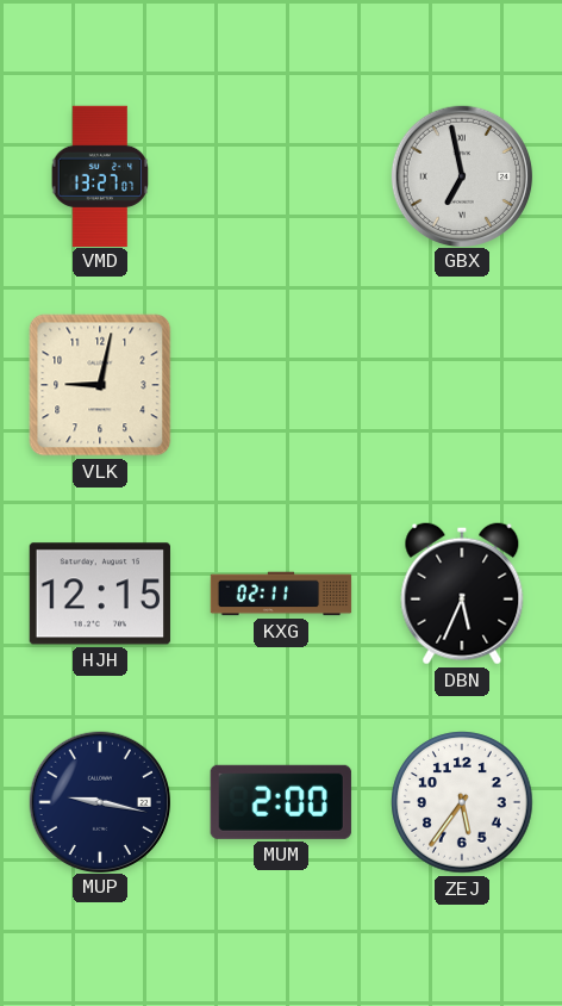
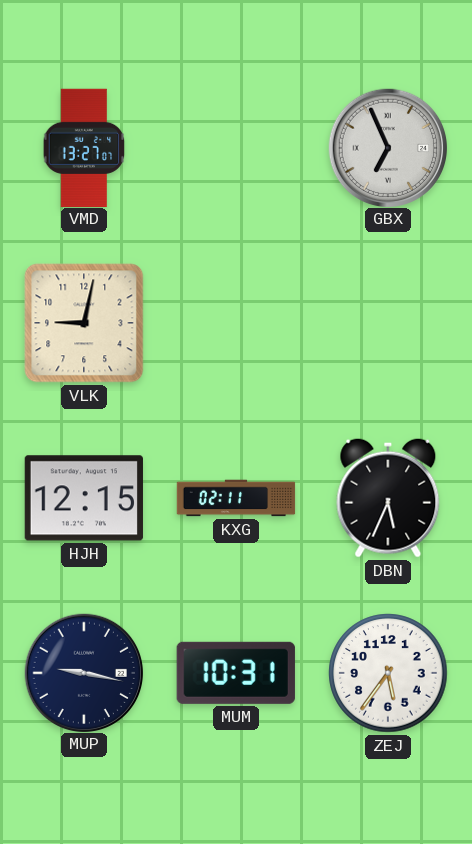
GBX: 6:58 -> 6:56 (387, 147)
MUM: 2:00 -> 10:31 (236, 673)
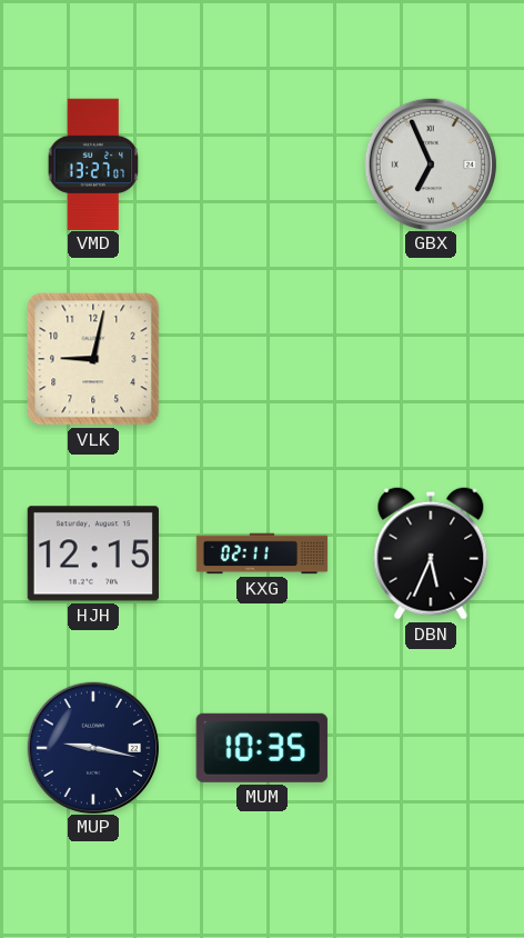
MUM: 10:31 -> 10:35 (262, 748)
ZEJ: 5:36 -> none (388, 673)
